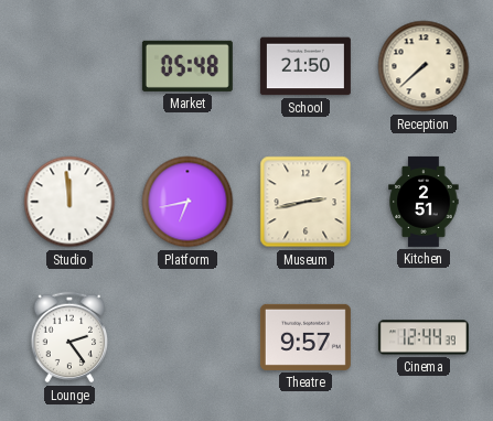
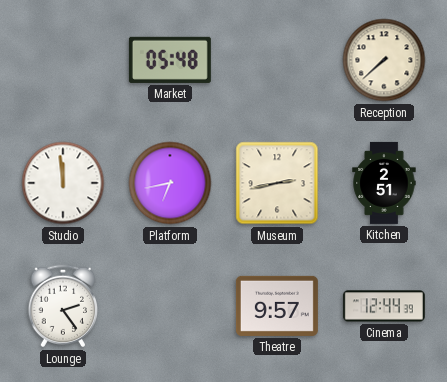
School: 21:50 -> none (306, 66)
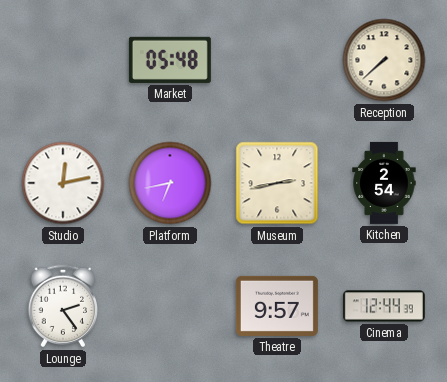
Studio: 11:59 -> 12:13 (63, 183)
Kitchen: 2:51 -> 2:54 (384, 183)
